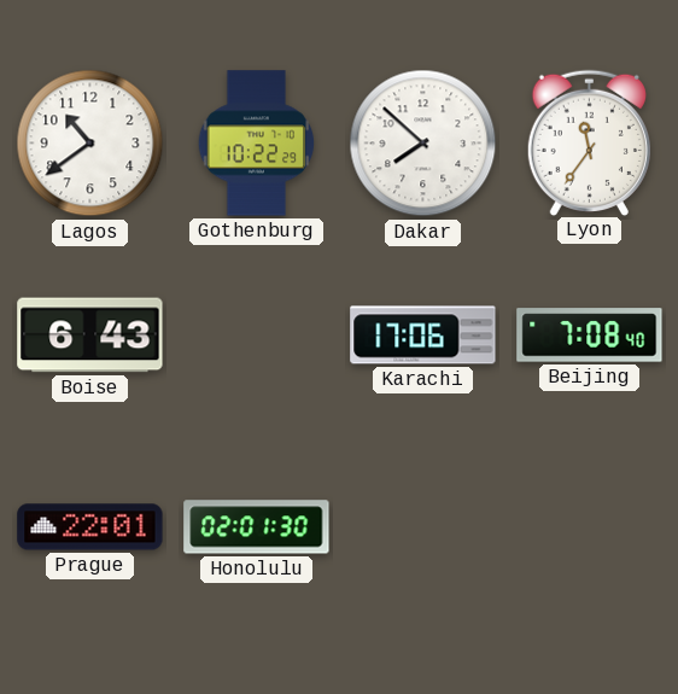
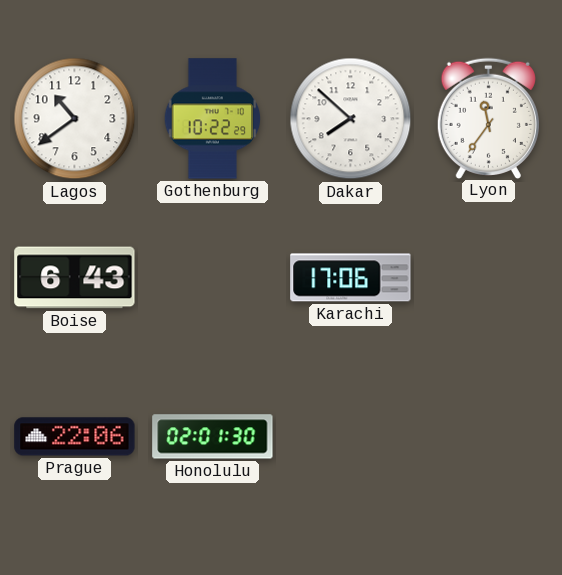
Beijing: 7:08 -> none (590, 336)
Prague: 22:01 -> 22:06 (75, 437)
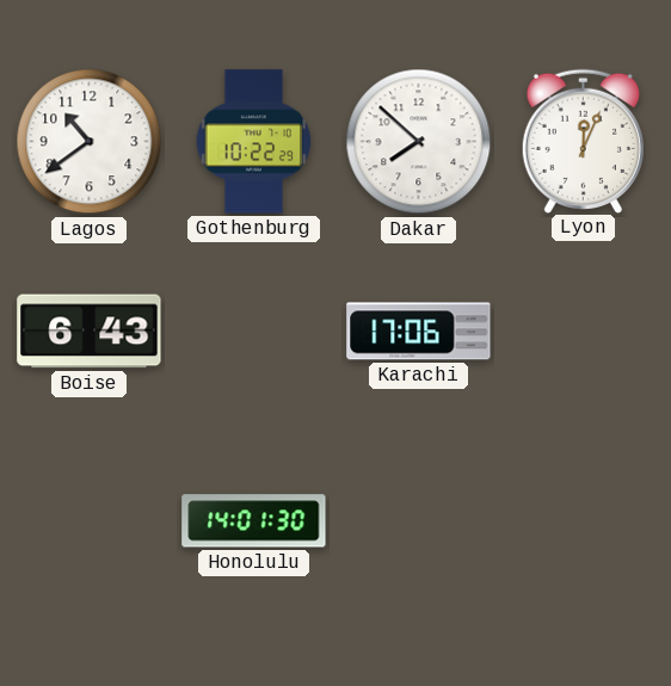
Lyon: 11:36 -> 12:04 (583, 141)
Prague: 22:06 -> none (75, 437)
Honolulu: 02:01 -> 14:01 (254, 521)
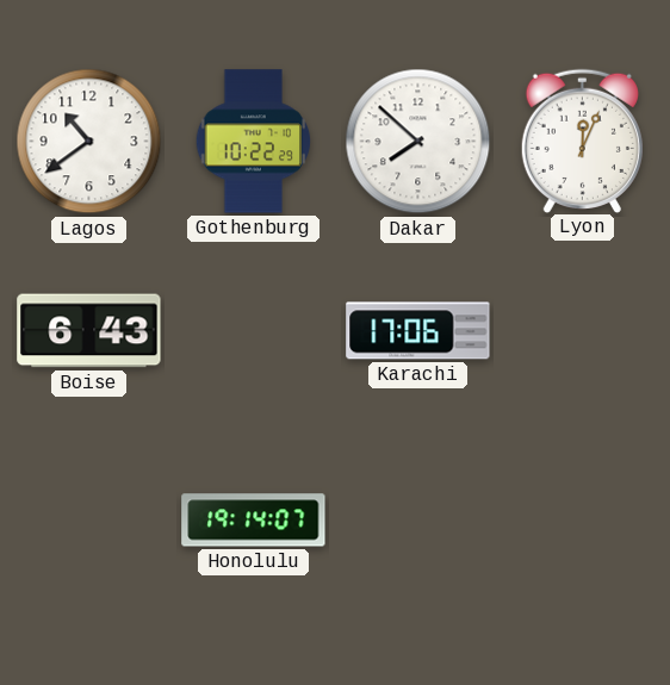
Honolulu: 14:01 -> 19:14 (254, 521)
